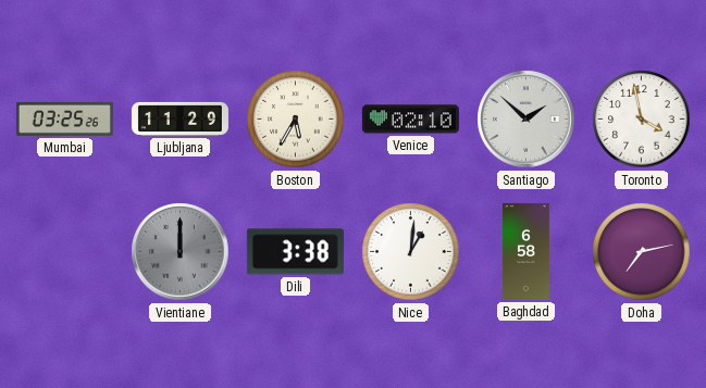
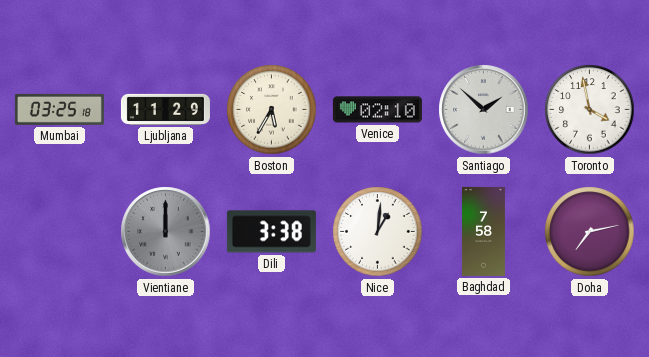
Mumbai: 03:25:26 -> 03:25:18 (59, 109)
Baghdad: 6:58 -> 7:58 (483, 231)
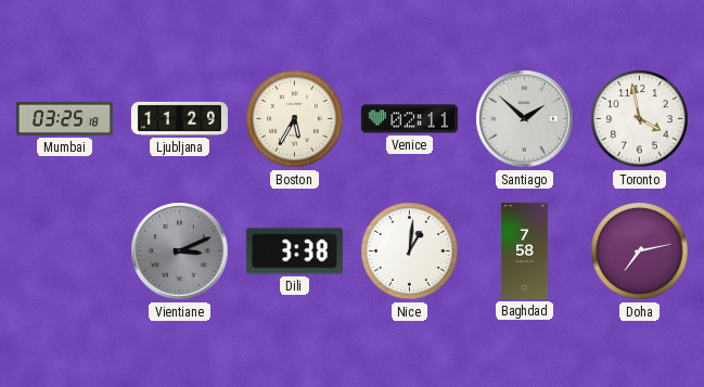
Venice: 02:10 -> 02:11 (409, 119)
Vientiane: 12:00 -> 3:11 (180, 251)
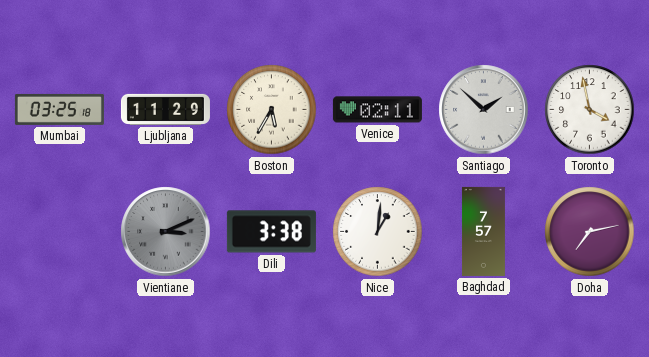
Baghdad: 7:58 -> 7:57 (483, 231)
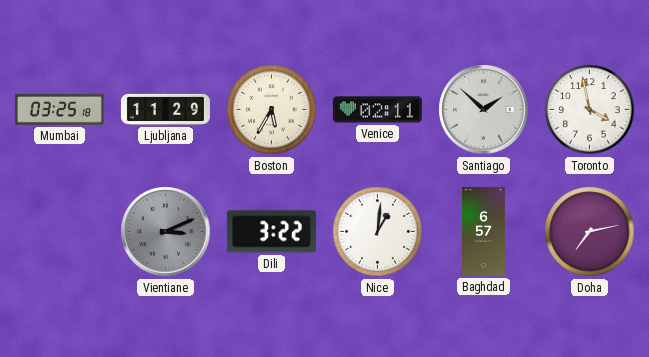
Dili: 3:38 -> 3:22 (271, 232)
Baghdad: 7:57 -> 6:57 (483, 231)
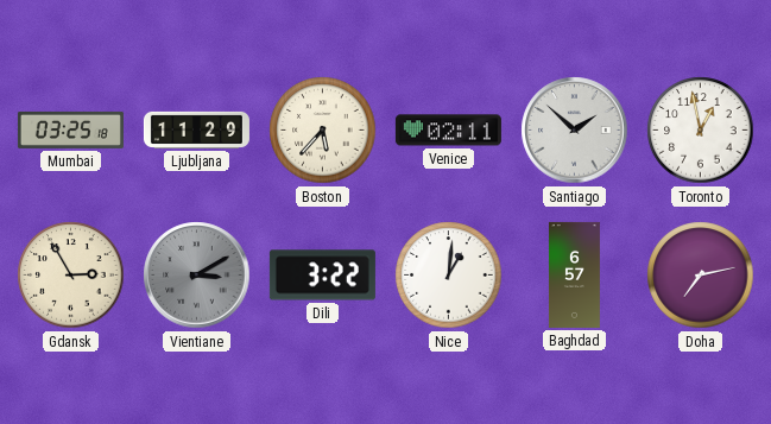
Boston: 5:35 -> 5:37 (323, 131)
Toronto: 3:58 -> 12:58 (701, 131)
Gdansk: none -> 2:55 (71, 276)
Vientiane: 3:11 -> 3:10 (197, 276)
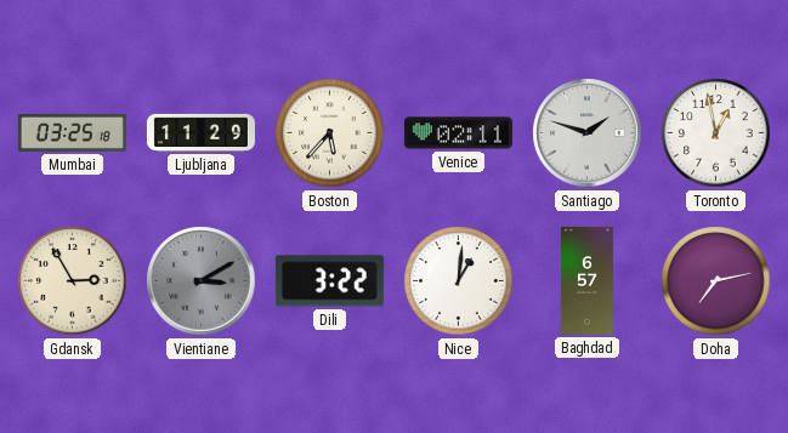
Santiago: 1:52 -> 1:48 (588, 133)
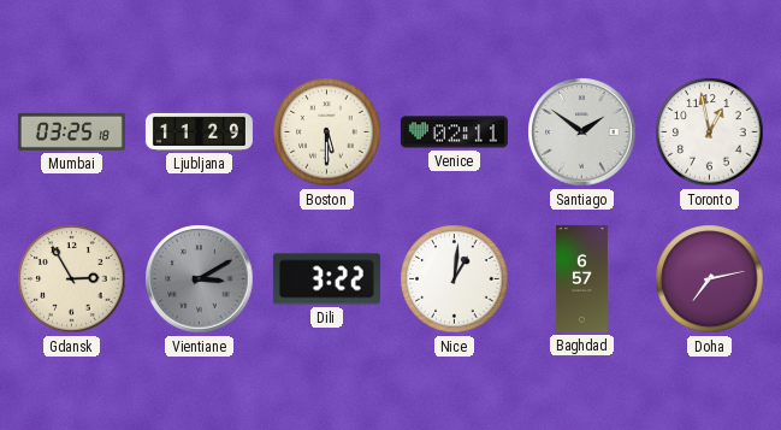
Boston: 5:37 -> 5:30 (327, 132)
Santiago: 1:48 -> 1:51 (582, 132)
